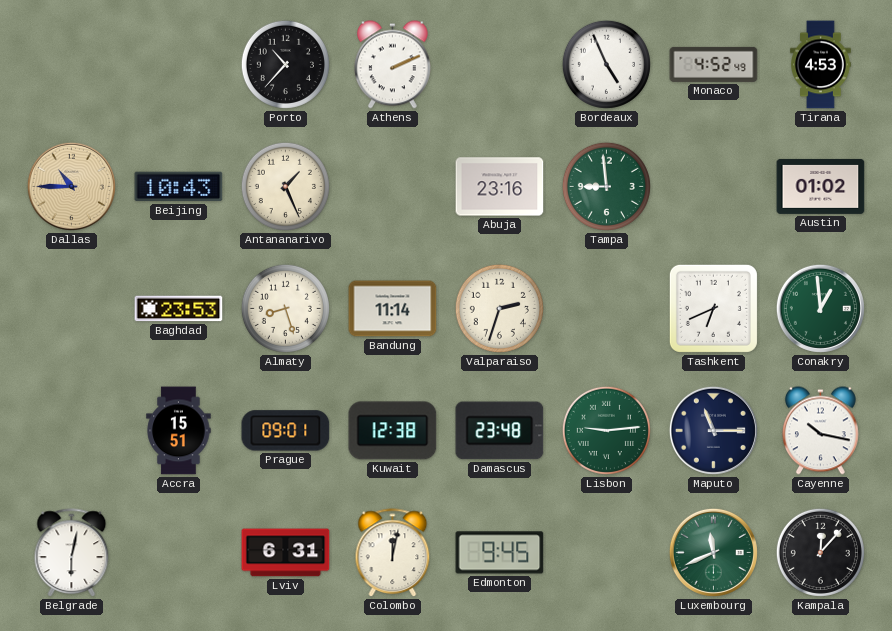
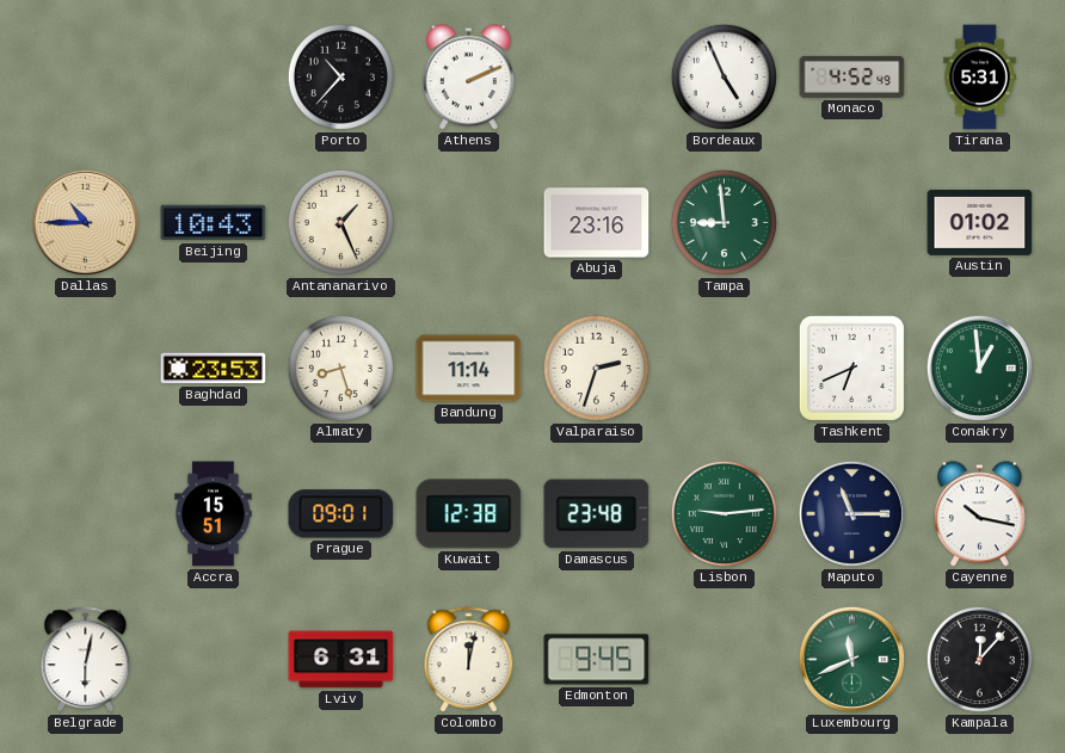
Tirana: 4:53 -> 5:31 (980, 78)
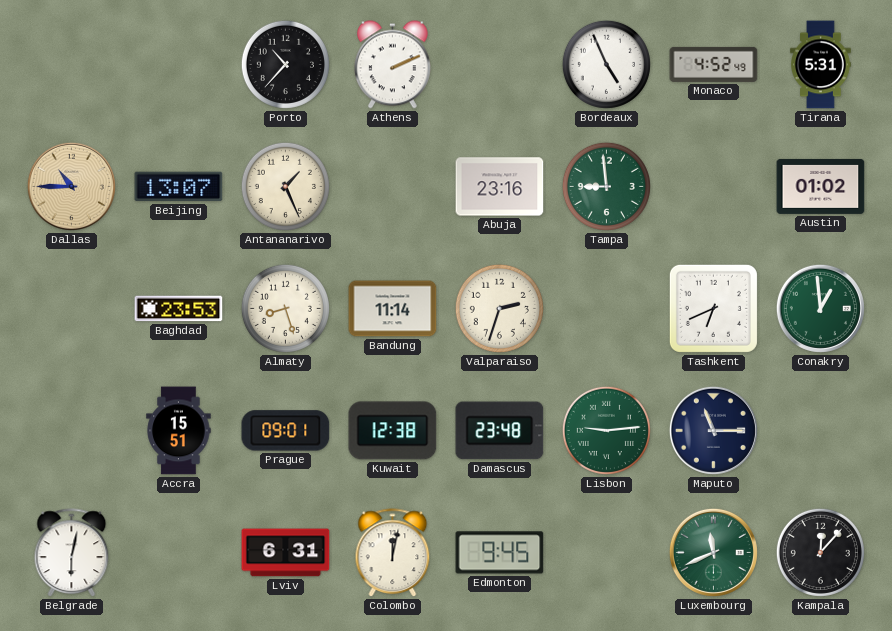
Beijing: 10:43 -> 13:07 (179, 187)
Cayenne: 10:17 -> none (979, 514)
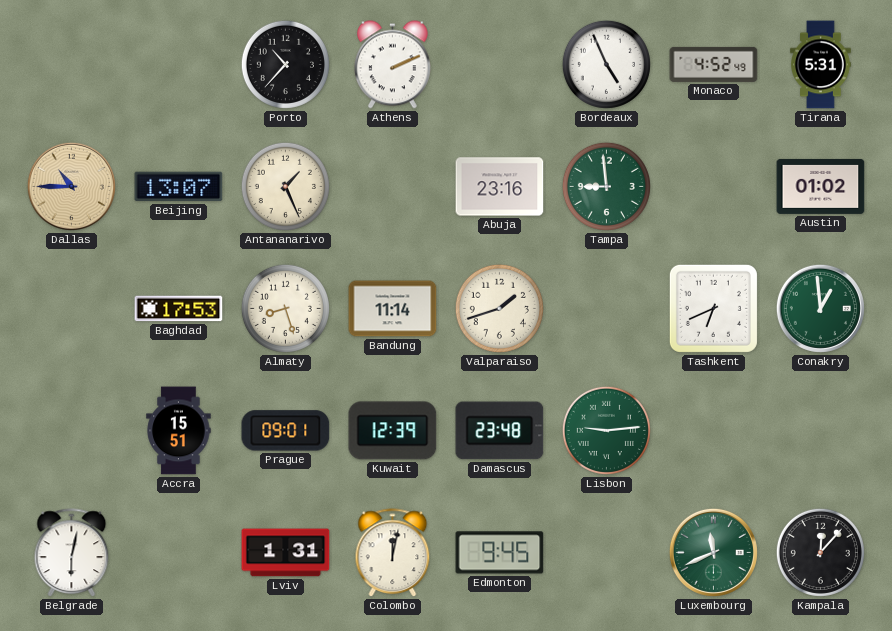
Baghdad: 23:53 -> 17:53 (179, 309)
Valparaiso: 2:33 -> 1:42 (499, 308)
Kuwait: 12:38 -> 12:39 (393, 431)
Maputo: 11:15 -> none (713, 430)
Lviv: 6:31 -> 1:31 (286, 553)
